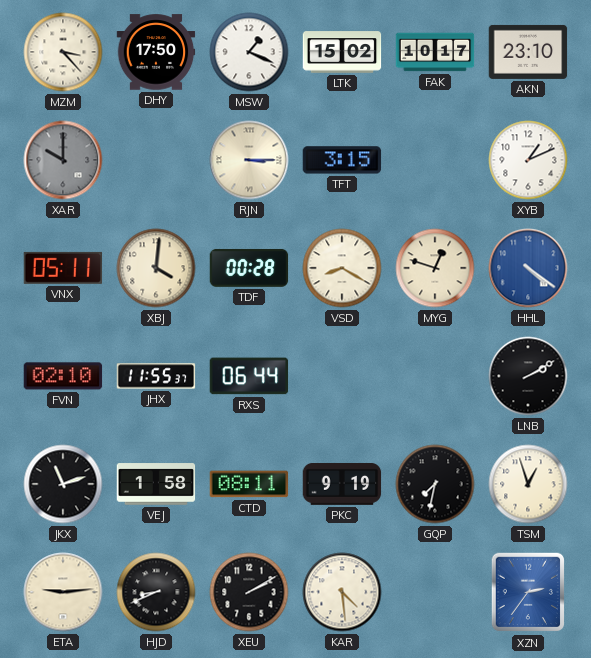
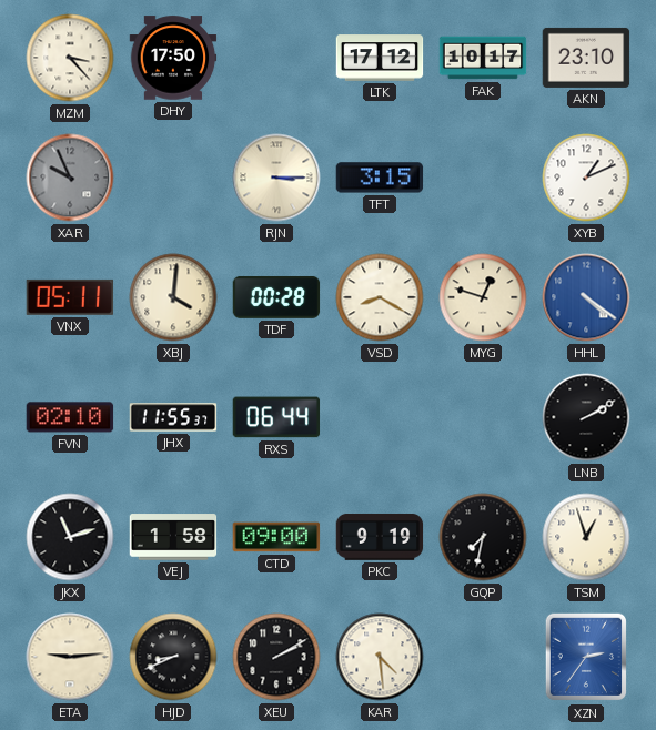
MSW: 1:19 -> none (249, 52)
LTK: 15:02 -> 17:12 (380, 58)
XAR: 10:00 -> 9:56 (70, 178)
CTD: 08:11 -> 09:00 (276, 537)
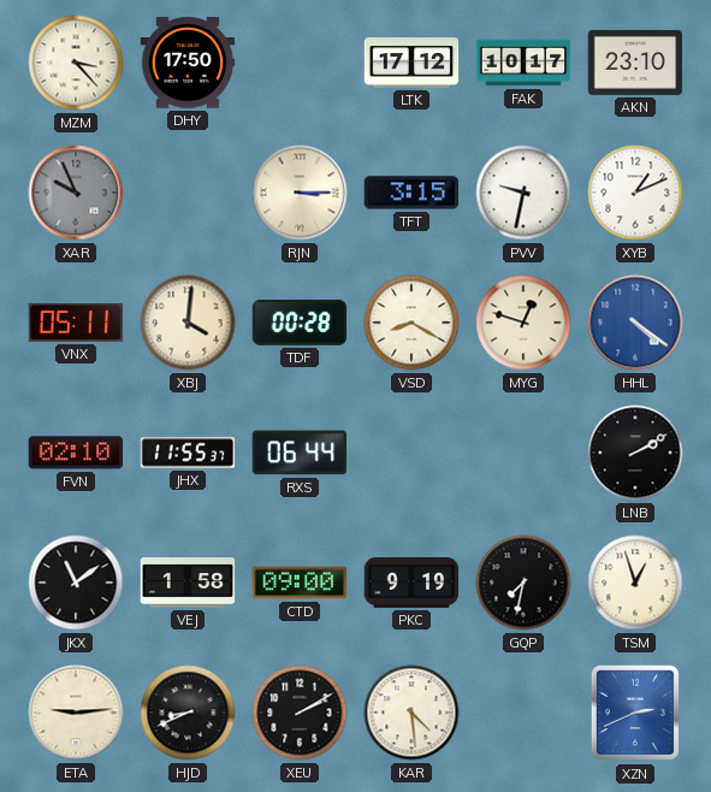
PVV: none -> 9:32 (523, 193)
JKX: 11:12 -> 11:09 (76, 583)
XZN: 2:36 -> 2:41 (634, 713)
